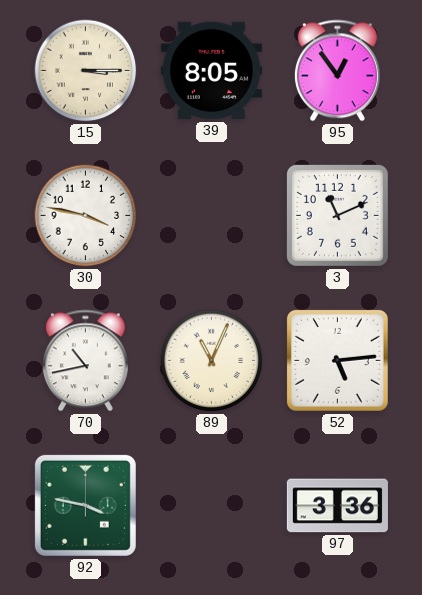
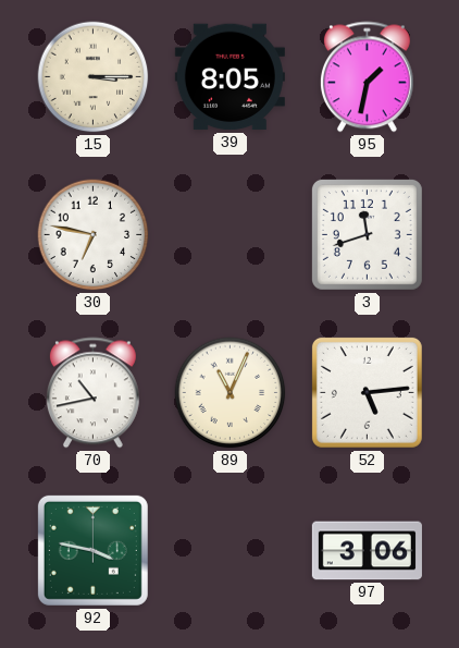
95: 12:54 -> 1:32 (367, 77)
30: 3:47 -> 6:47 (94, 235)
3: 11:11 -> 11:42 (367, 234)
97: 3:36 -> 3:06 (367, 551)
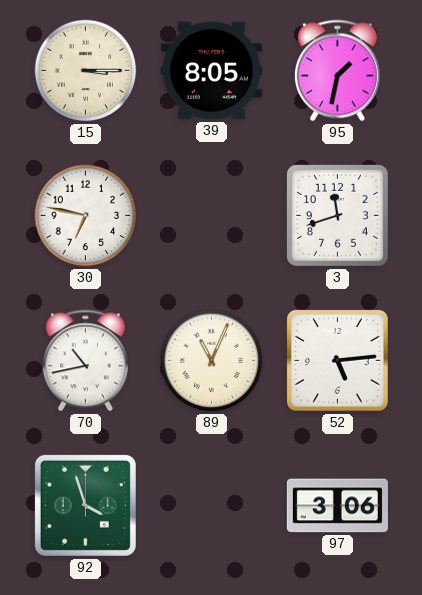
92: 3:47 -> 3:57 (85, 505)
